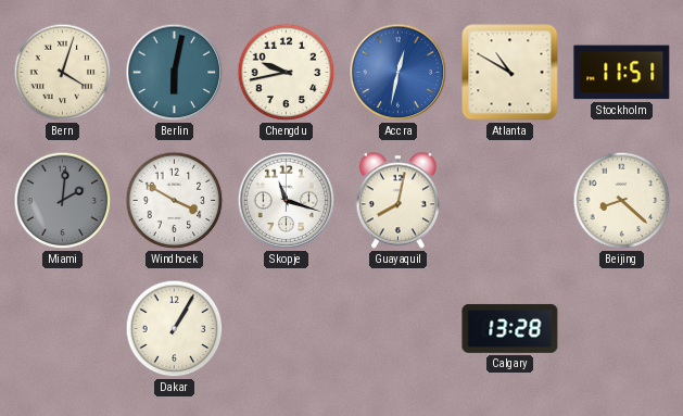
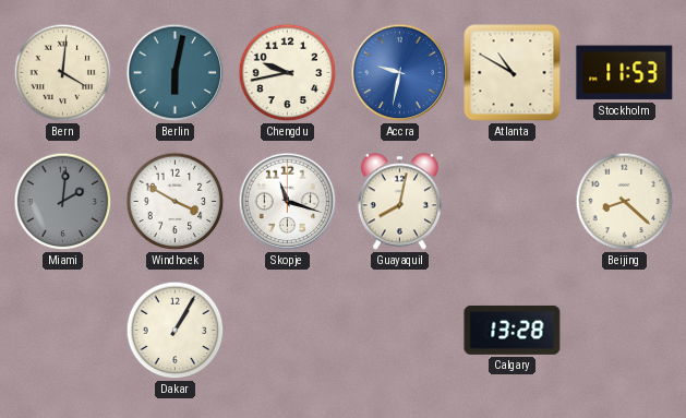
Bern: 4:03 -> 4:01 (63, 73)
Accra: 12:32 -> 9:32 (400, 73)
Stockholm: 11:51 -> 11:53 (625, 73)
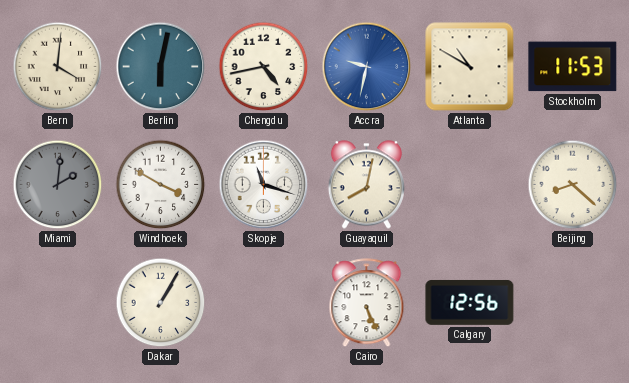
Chengdu: 9:43 -> 4:43 (264, 67)
Cairo: none -> 5:26 (367, 303)
Calgary: 13:28 -> 12:56 (470, 302)
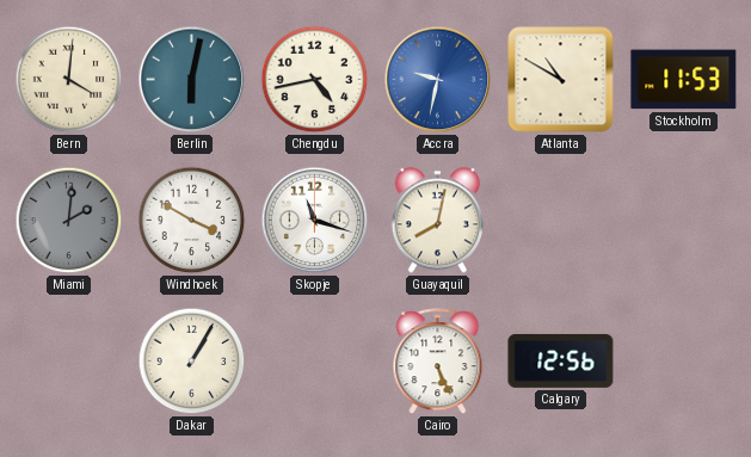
Beijing: 8:22 -> none (573, 185)
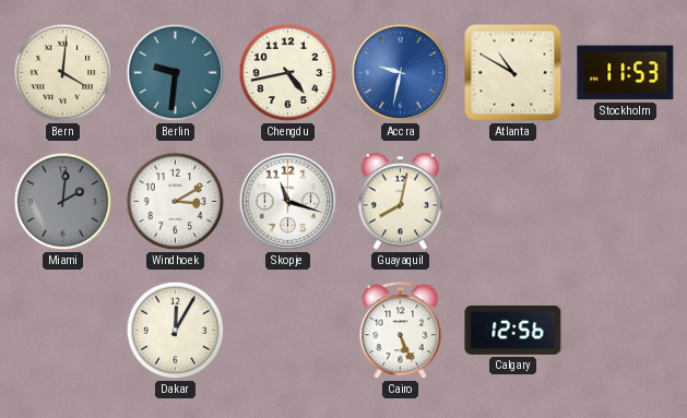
Berlin: 6:02 -> 9:31 (176, 73)
Windhoek: 3:50 -> 3:10 (176, 202)
Dakar: 1:05 -> 12:05 (176, 331)
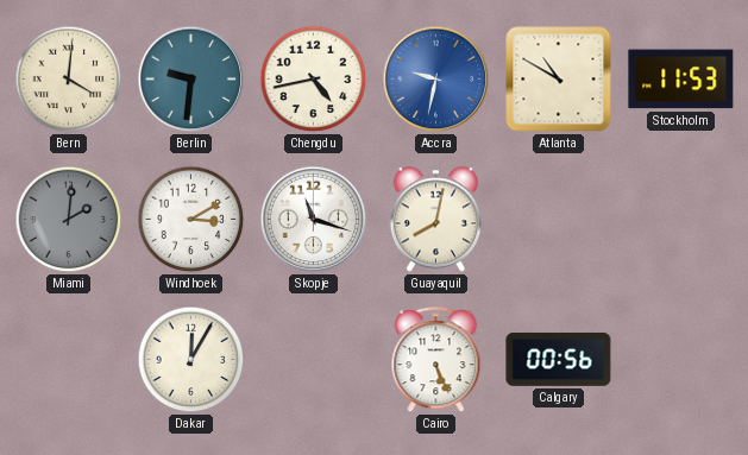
Calgary: 12:56 -> 00:56 (559, 359)
